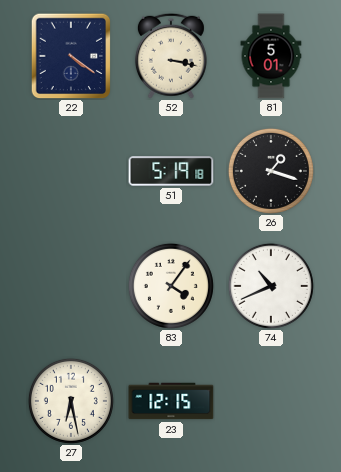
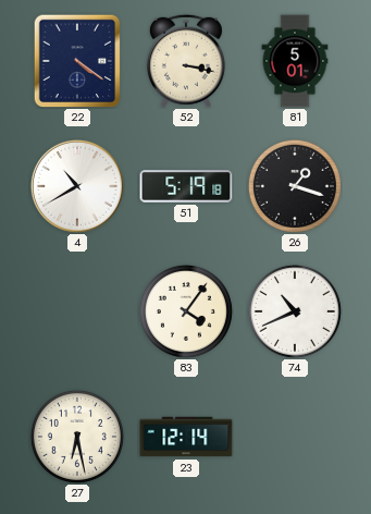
4: none -> 10:40 (77, 186)
23: 12:15 -> 12:14 (186, 437)
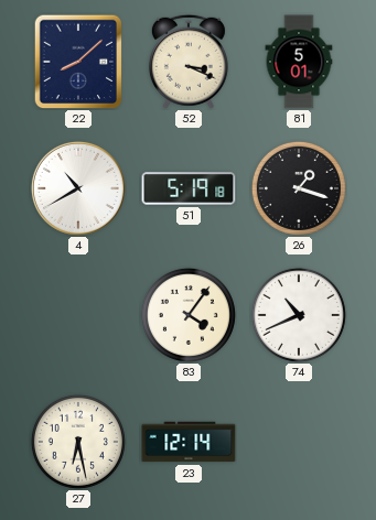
22: 4:21 -> 8:08 (78, 62)
52: 3:17 -> 3:19 (189, 62)
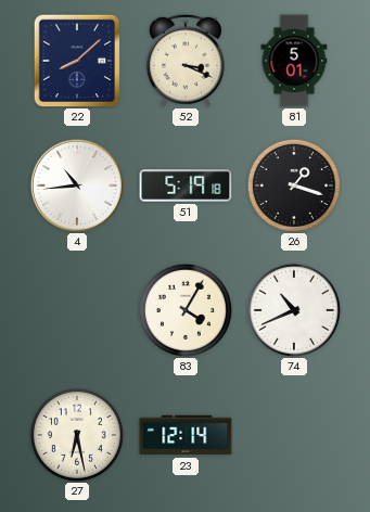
4: 10:40 -> 10:44 (77, 185)
83: 4:06 -> 4:05 (186, 310)
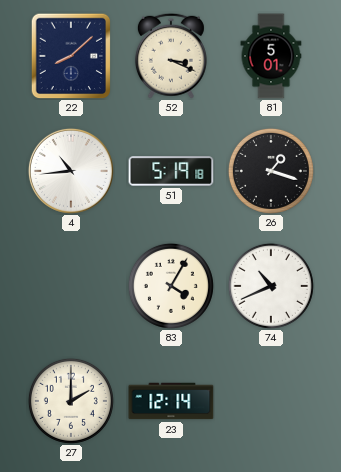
27: 6:28 -> 2:00 (71, 401)
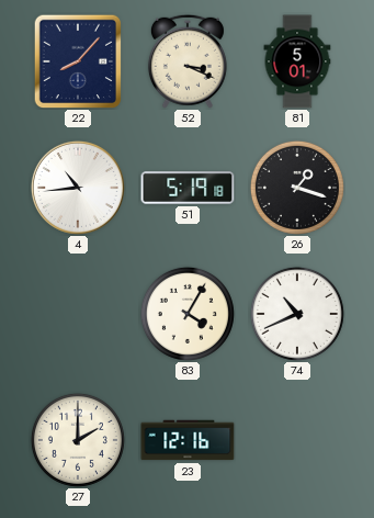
22: 8:08 -> 8:07 (78, 61)
23: 12:14 -> 12:16 (188, 440)
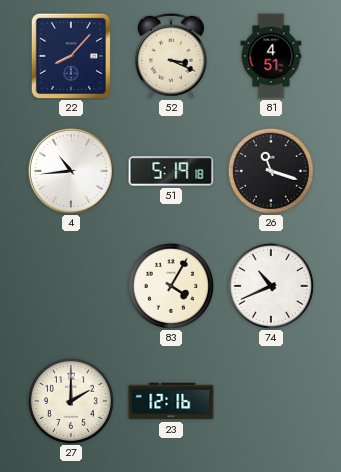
81: 5:01 -> 4:51 (271, 56)
26: 1:18 -> 11:18 (271, 171)
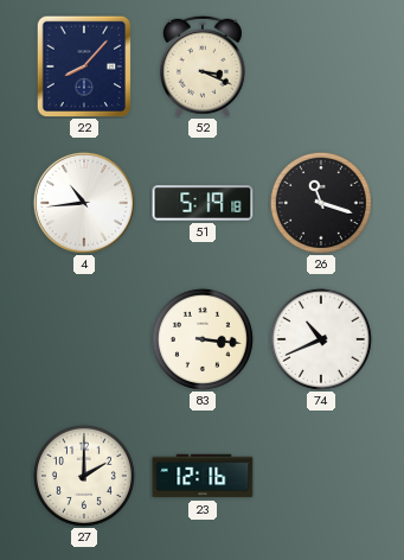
81: 4:51 -> none (271, 56)
83: 4:05 -> 3:16 (203, 339)
